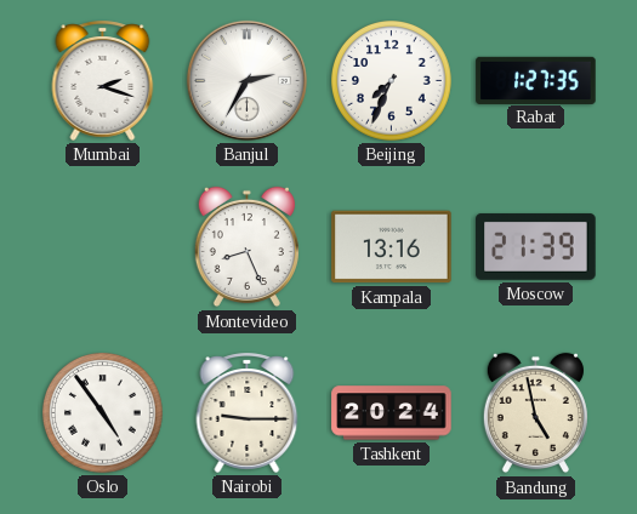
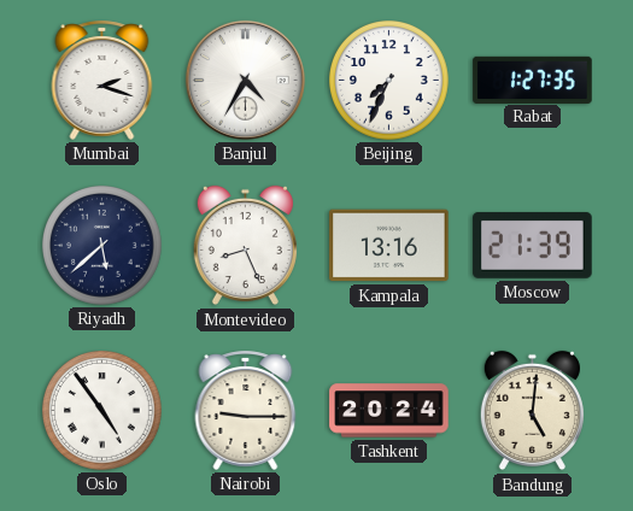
Banjul: 2:35 -> 4:35 (245, 80)
Riyadh: none -> 5:38 (102, 246)
Bandung: 4:58 -> 5:01 (532, 411)
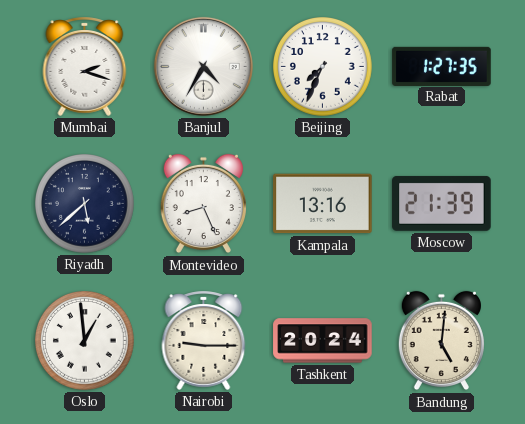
Oslo: 4:54 -> 12:59 (85, 341)
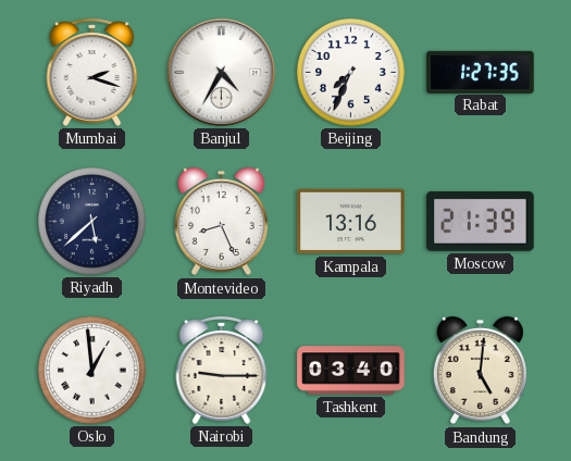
Tashkent: 20:24 -> 03:40 (351, 371)
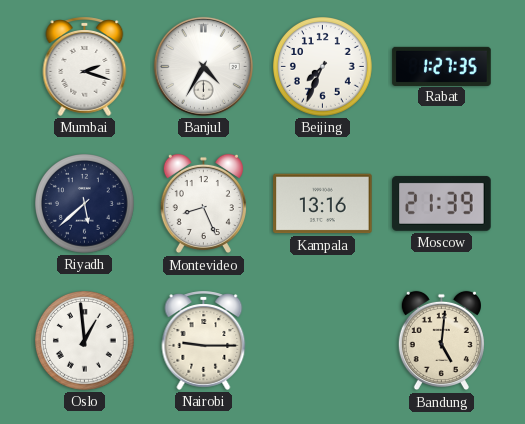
Tashkent: 03:40 -> none (351, 371)
